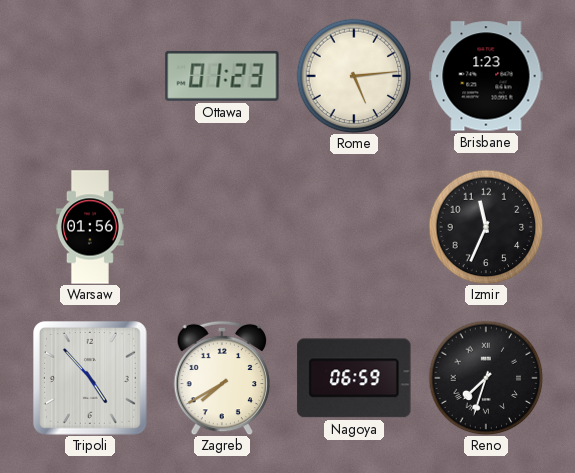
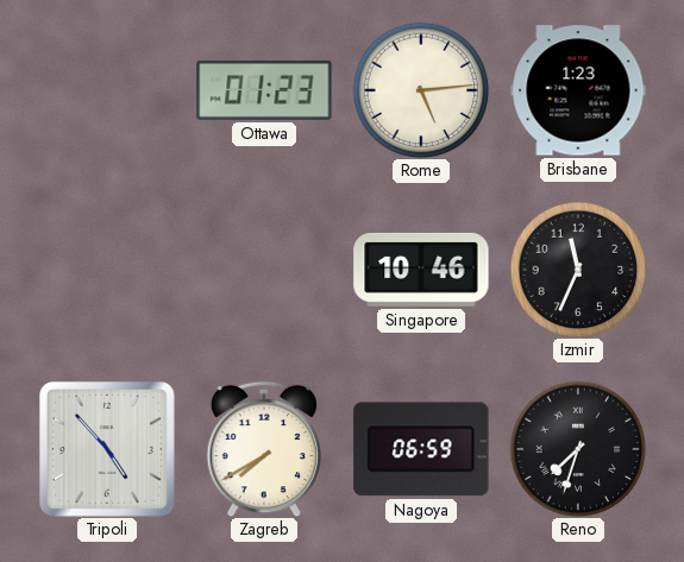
Warsaw: 01:56 -> none (90, 227)
Singapore: none -> 10:46 (421, 270)
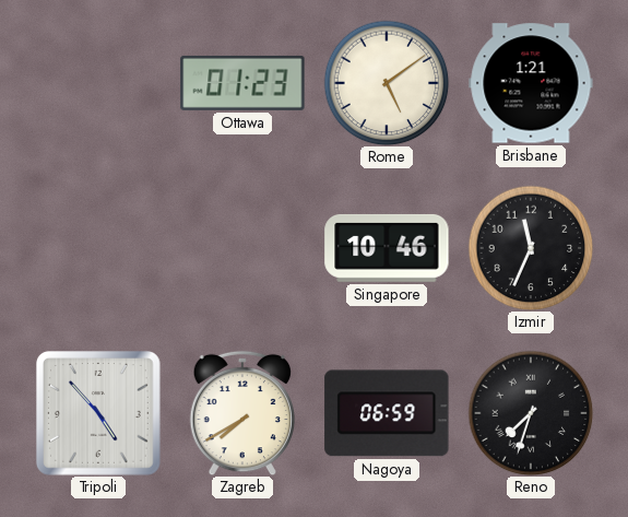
Rome: 5:14 -> 5:09 (387, 83)
Brisbane: 1:23 -> 1:21 (531, 83)
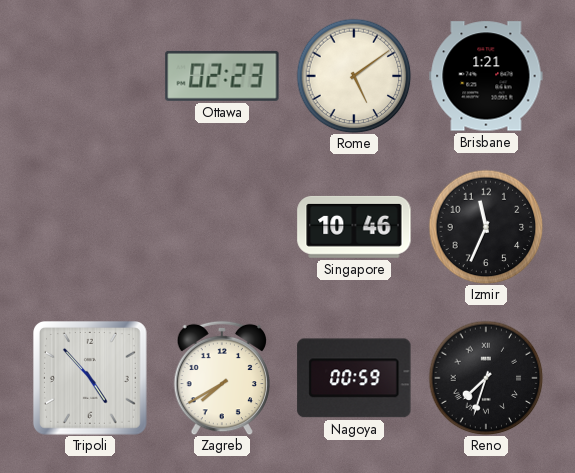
Ottawa: 01:23 -> 02:23 (222, 76)
Nagoya: 06:59 -> 00:59 (354, 378)
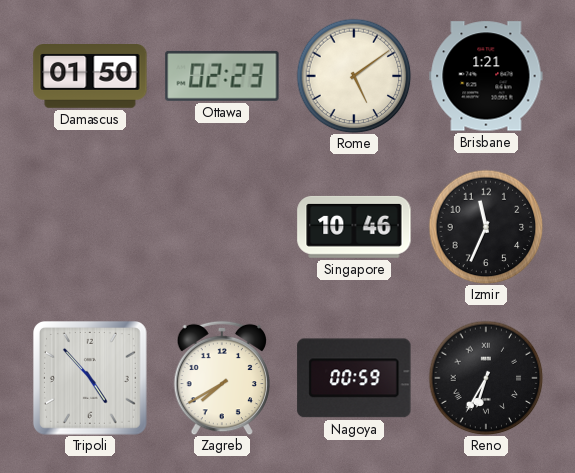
Damascus: none -> 01:50 (90, 77)
Reno: 7:33 -> 6:35 (486, 378)
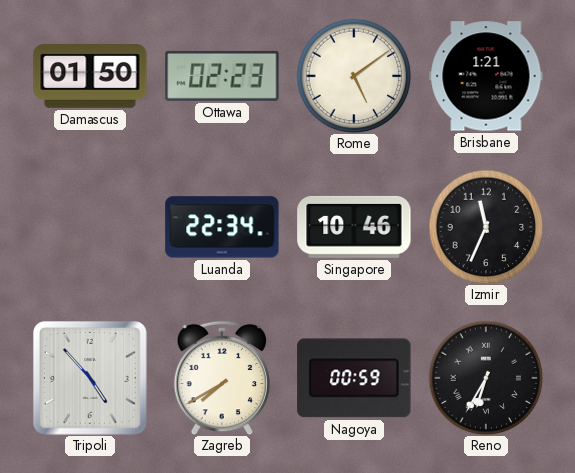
Luanda: none -> 22:34 (222, 227)
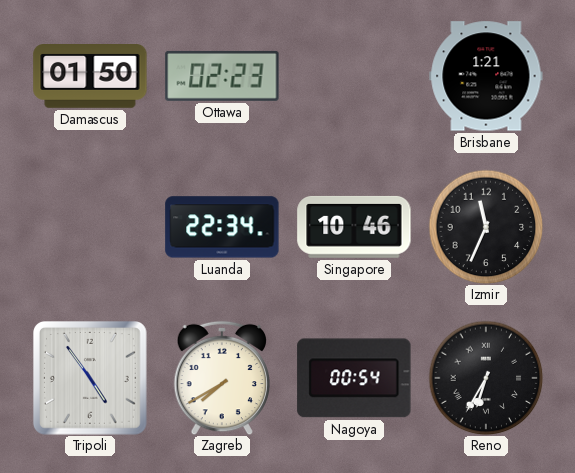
Rome: 5:09 -> none (354, 76)
Tripoli: 4:53 -> 4:54 (91, 379)
Nagoya: 00:59 -> 00:54 (354, 378)
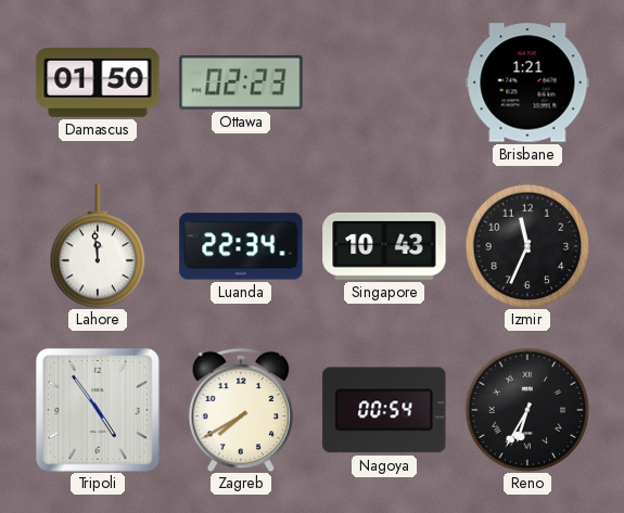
Lahore: none -> 11:59 (98, 246)
Singapore: 10:46 -> 10:43 (384, 246)
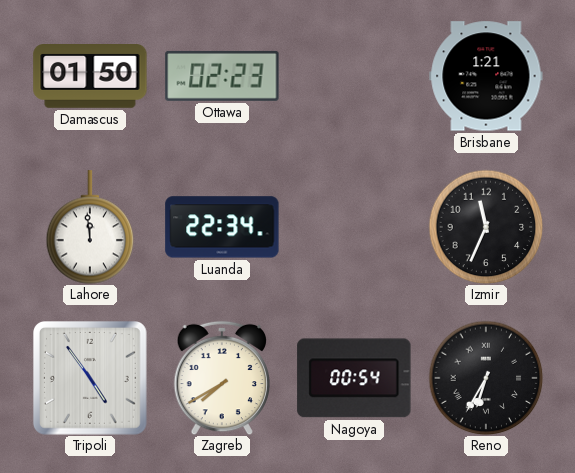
Singapore: 10:43 -> none (384, 246)
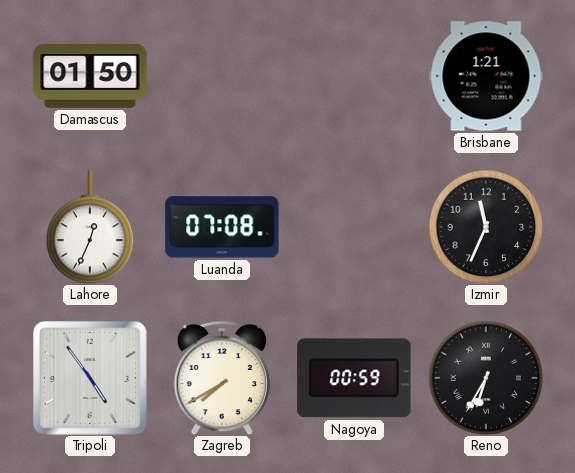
Ottawa: 02:23 -> none (222, 76)
Lahore: 11:59 -> 12:34 (90, 227)
Luanda: 22:34 -> 07:08 (222, 227)
Nagoya: 00:54 -> 00:59 (354, 378)
